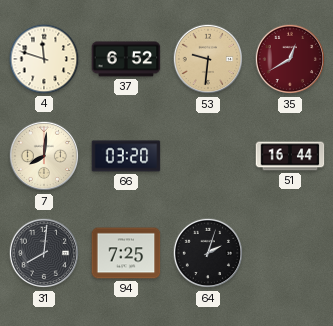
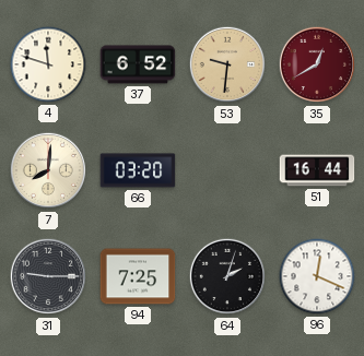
31: 8:01 -> 9:15 (48, 276)
96: none -> 12:19 (317, 276)
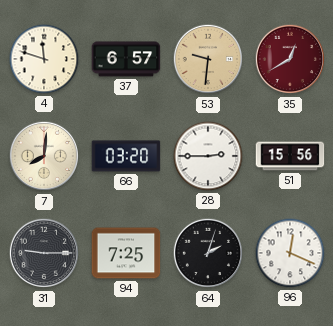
37: 6:52 -> 6:57 (126, 59)
28: none -> 2:45 (208, 156)
51: 16:44 -> 15:56 (290, 156)
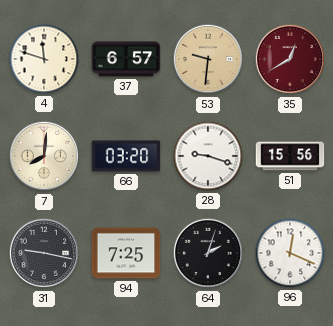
28: 2:45 -> 9:18 (208, 156)
31: 9:15 -> 9:17 (44, 253)
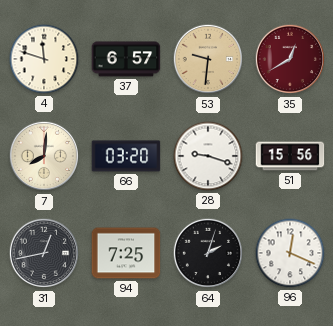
31: 9:17 -> 12:43 (44, 253)
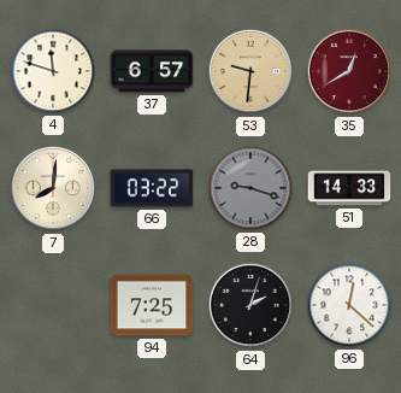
66: 03:20 -> 03:22 (152, 188)
28 dial: white -> grey (250, 188)
51: 15:56 -> 14:33 (349, 188)
31: 12:43 -> none (44, 253)
96: 12:19 -> 12:22 (349, 305)
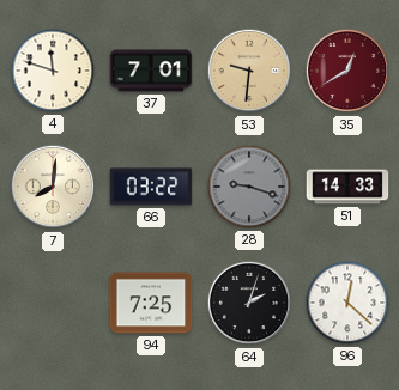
37: 6:57 -> 7:01 (151, 71)
